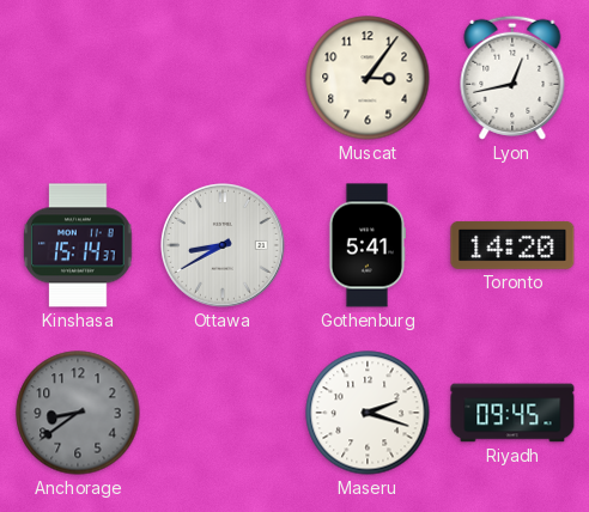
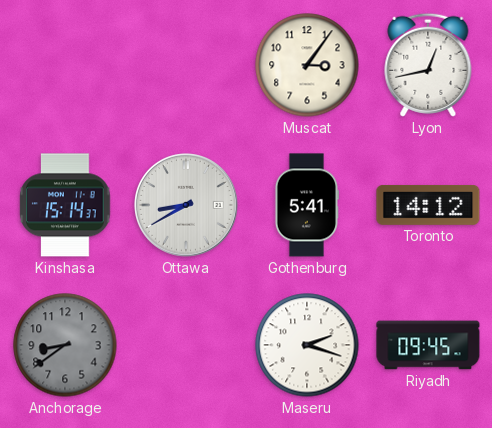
Toronto: 14:20 -> 14:12 (428, 205)
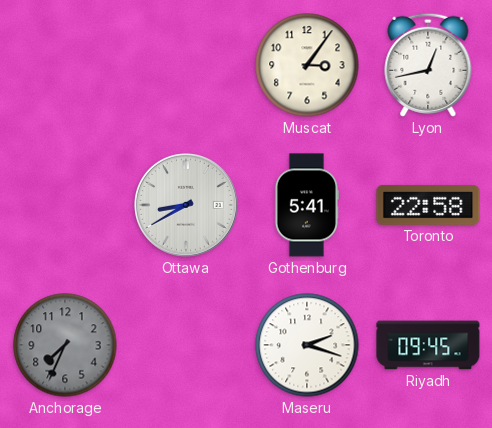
Kinshasa: 15:14 -> none (65, 205)
Toronto: 14:12 -> 22:58 (428, 205)
Anchorage: 8:39 -> 7:34 (65, 345)
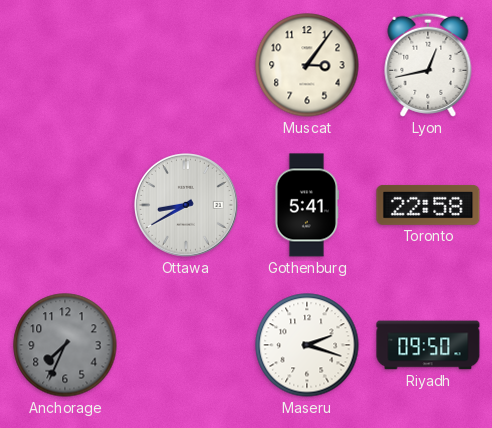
Riyadh: 09:45 -> 09:50 (428, 345)
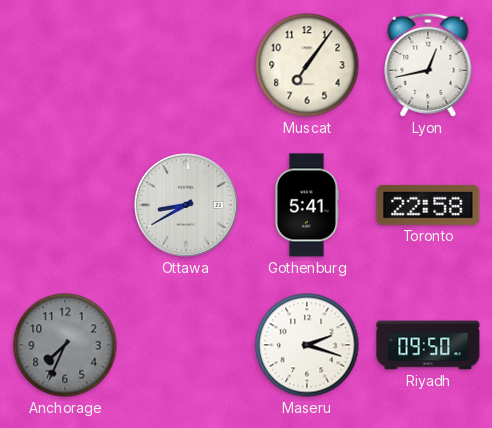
Muscat: 3:06 -> 7:06 (307, 65)
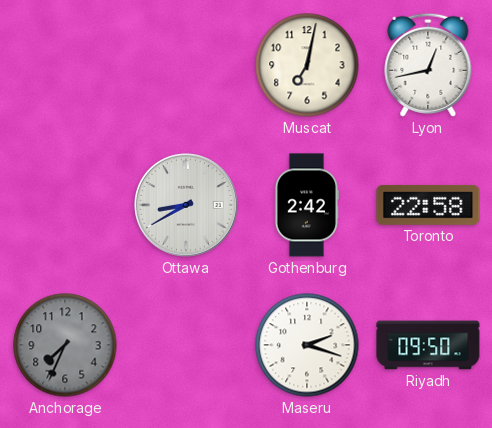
Muscat: 7:06 -> 7:02 (307, 65)
Gothenburg: 5:41 -> 2:42 (306, 205)
